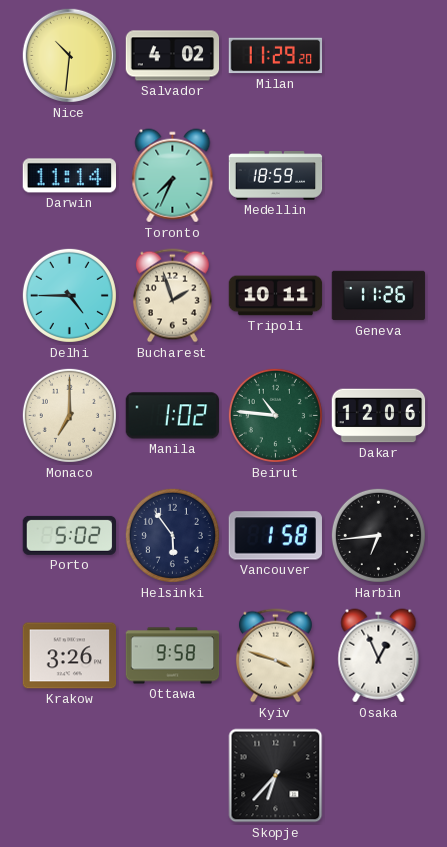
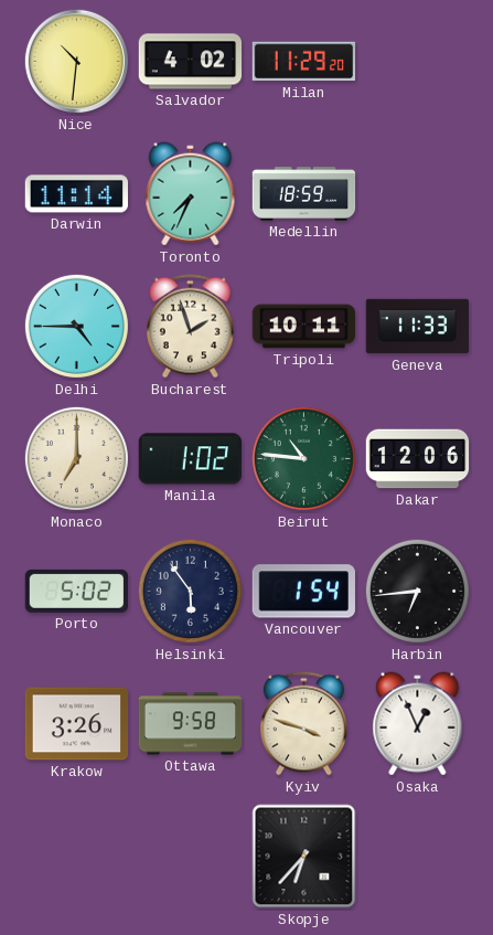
Geneva: 11:26 -> 11:33 (418, 327)
Vancouver: 1:58 -> 1:54 (303, 592)
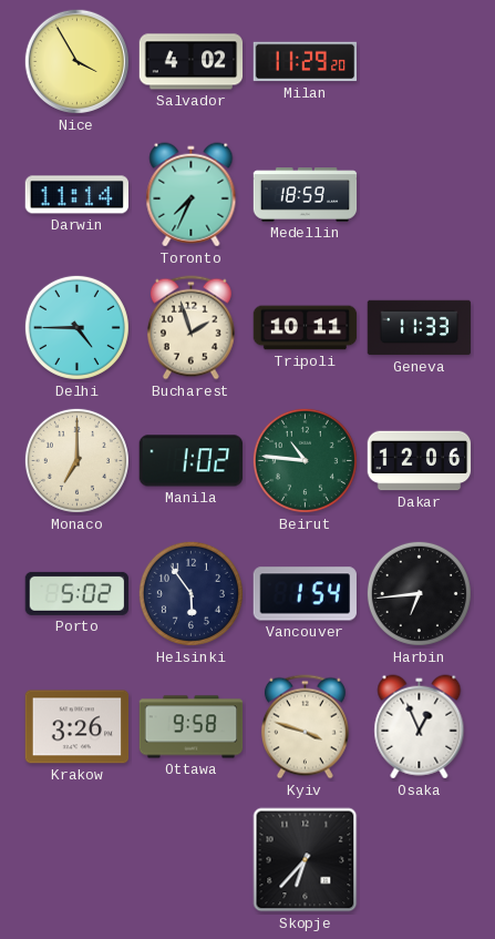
Nice: 10:31 -> 3:55 (76, 61)
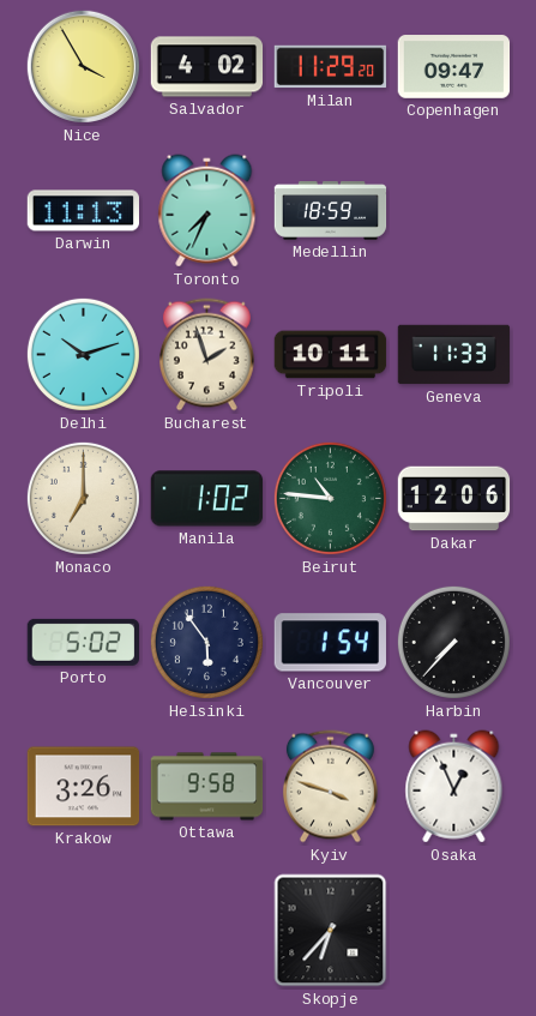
Copenhagen: none -> 09:47 (454, 67)
Darwin: 11:14 -> 11:13 (83, 211)
Delhi: 4:45 -> 10:12 (83, 354)
Harbin: 6:44 -> 7:37 (453, 642)
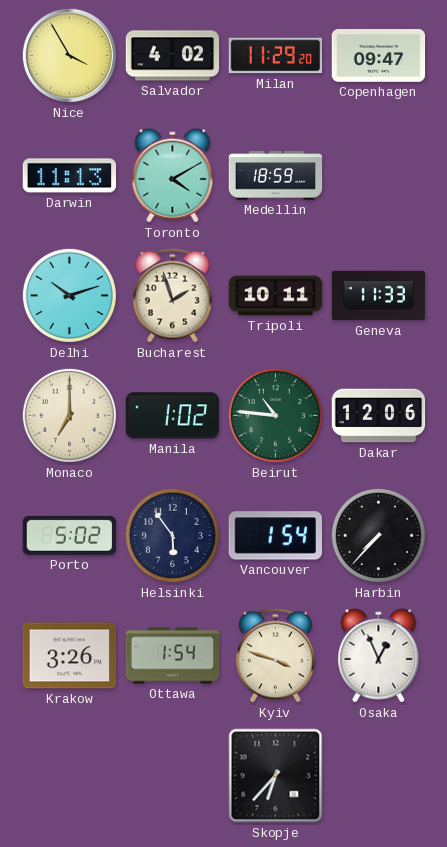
Toronto: 7:34 -> 4:10 (173, 176)
Ottawa: 9:58 -> 1:54 (173, 656)
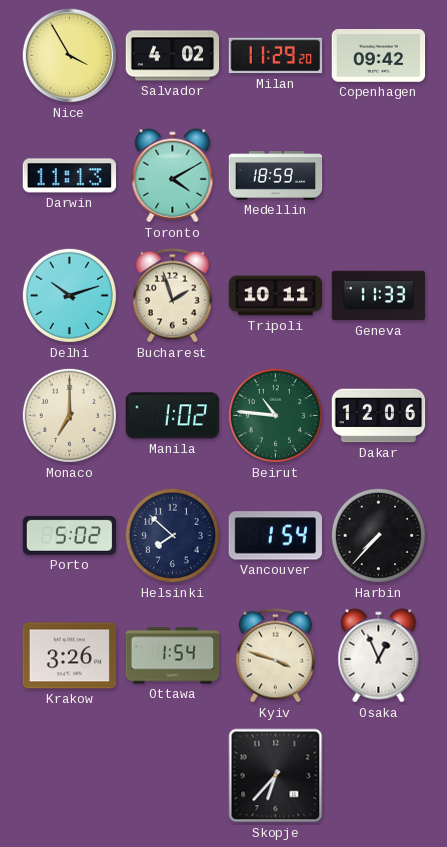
Copenhagen: 09:47 -> 09:42 (379, 56)
Helsinki: 5:54 -> 7:52 (172, 535)
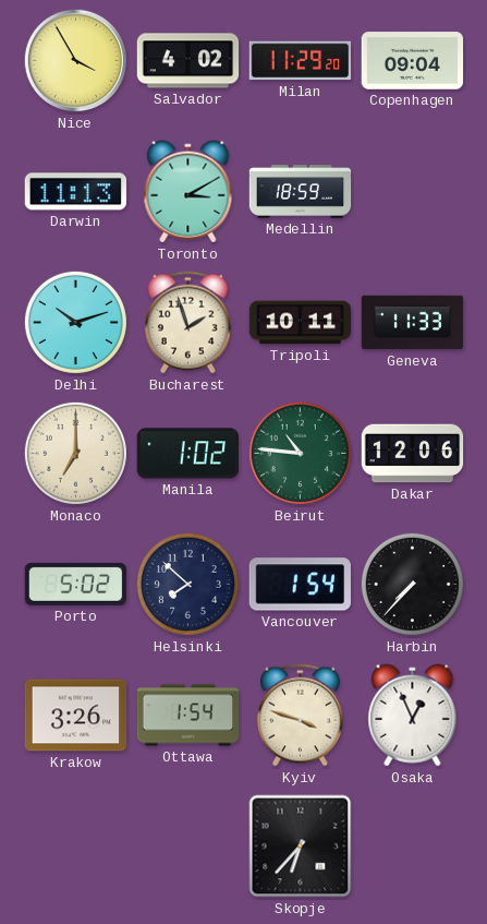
Copenhagen: 09:42 -> 09:04 (413, 61)
Toronto: 4:10 -> 3:10 (188, 192)
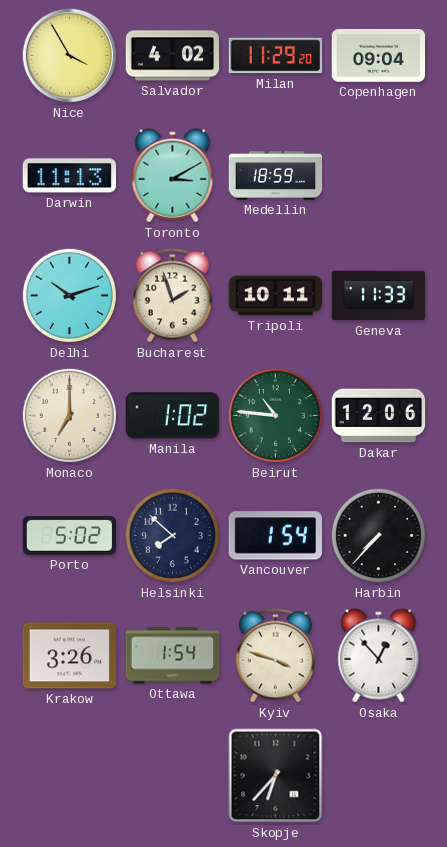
Osaka: 12:56 -> 12:53 (379, 656)
